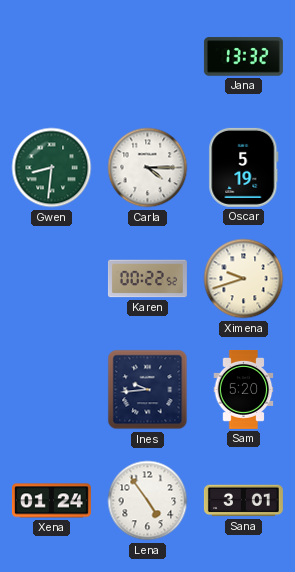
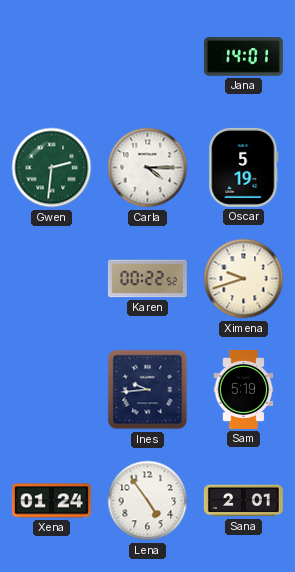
Jana: 13:32 -> 14:01 (243, 57)
Gwen: 8:31 -> 2:31 (52, 168)
Sam: 5:20 -> 5:19 (244, 389)
Sana: 3:01 -> 2:01 (243, 501)
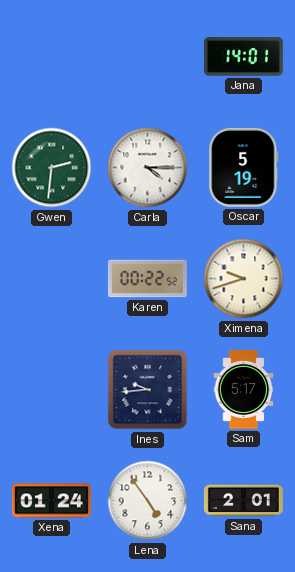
Sam: 5:19 -> 5:17 (244, 389)
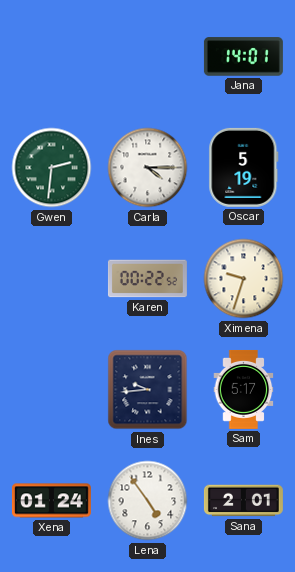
Ximena: 9:42 -> 9:33 (244, 279)
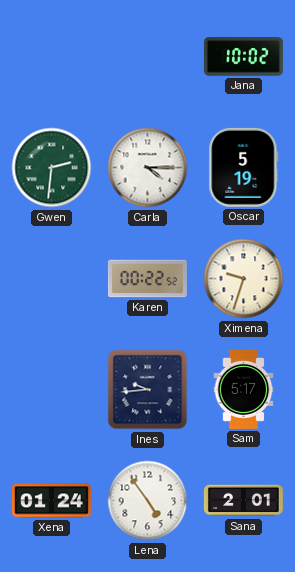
Jana: 14:01 -> 10:02 (243, 57)
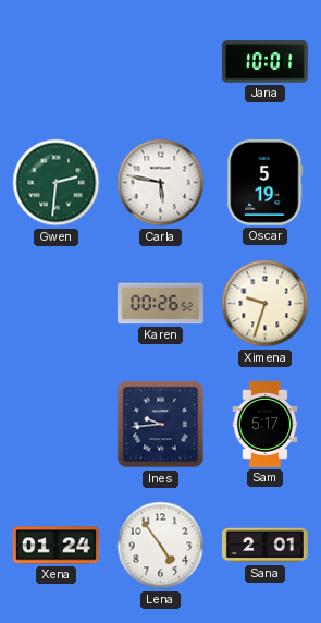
Jana: 10:02 -> 10:01 (264, 62)
Carla: 4:15 -> 5:47 (161, 183)
Karen: 00:22 -> 00:26 (160, 304)
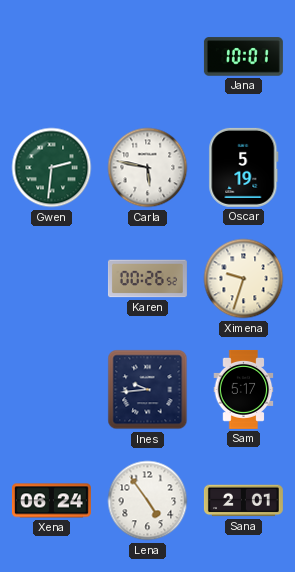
Xena: 01:24 -> 06:24 (51, 501)
